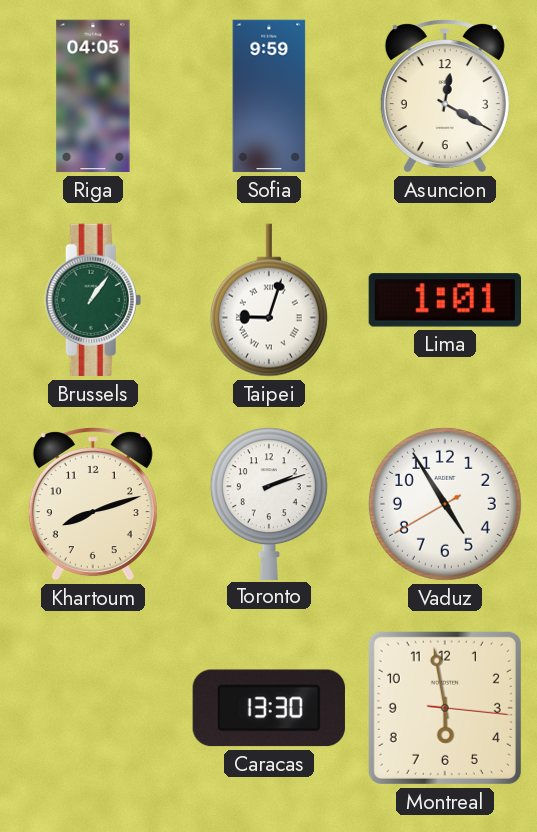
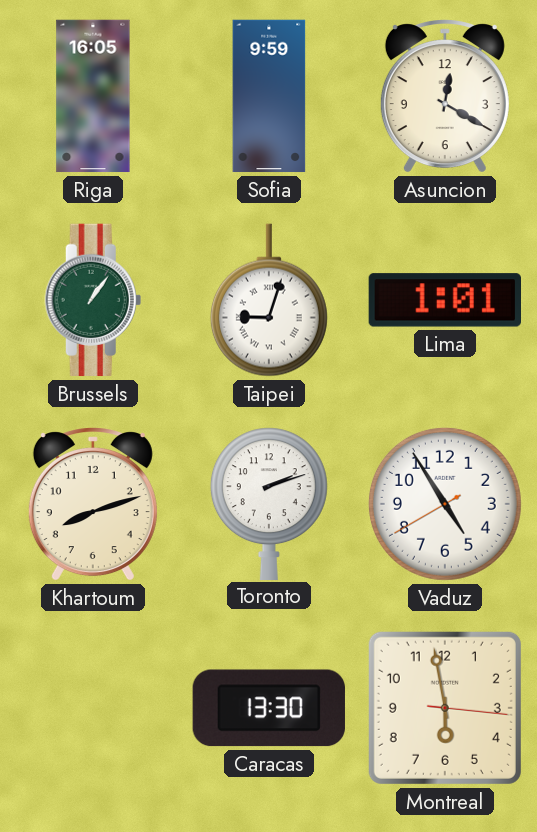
Riga: 04:05 -> 16:05 (93, 96)
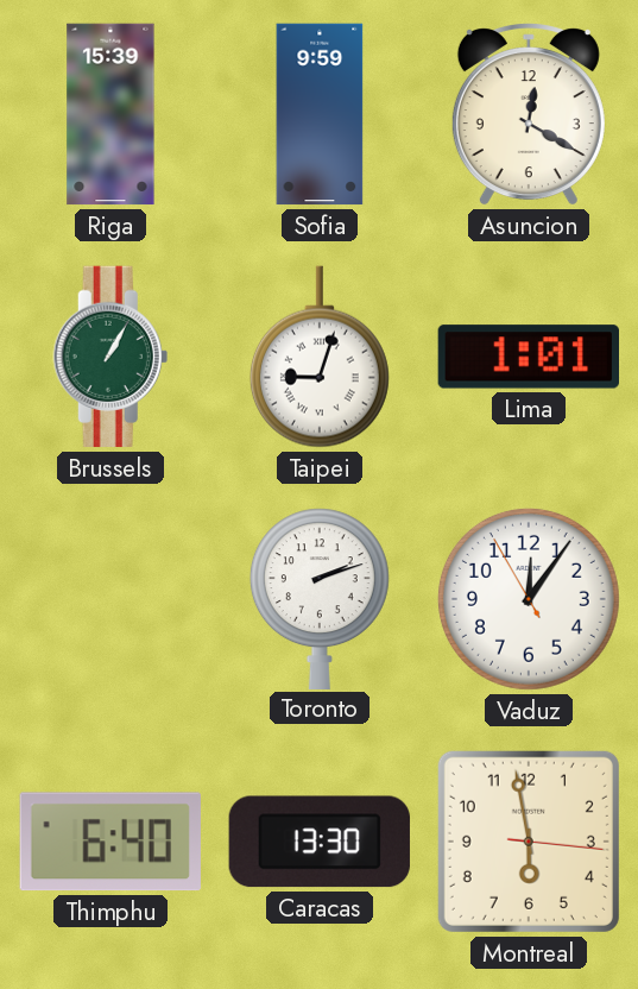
Riga: 16:05 -> 15:39 (110, 114)
Brussels: 1:06 -> 1:05 (110, 357)
Khartoum: 8:12 -> none (93, 504)
Vaduz: 4:54 -> 12:05 (529, 599)
Thimphu: none -> 6:40 (110, 842)
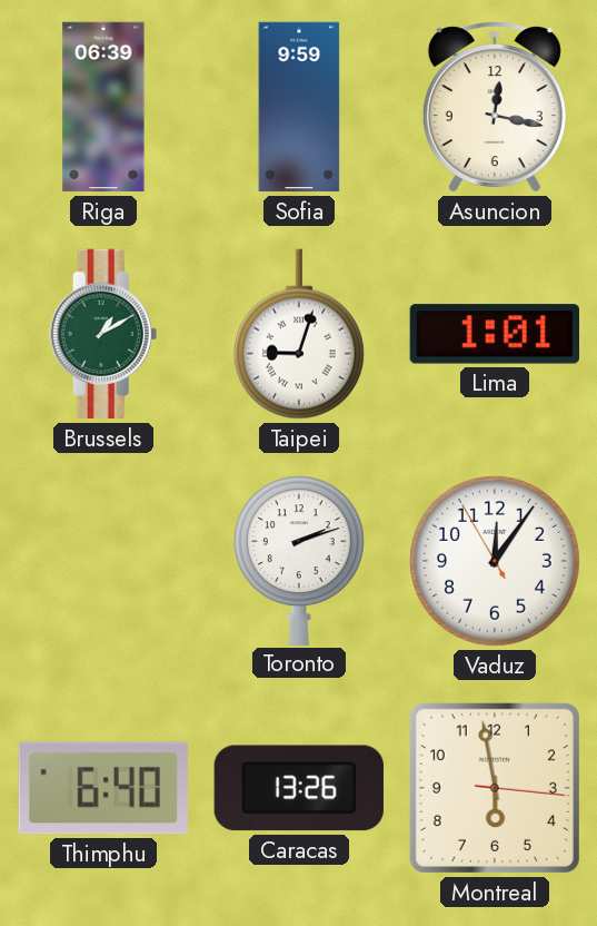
Riga: 15:39 -> 06:39 (103, 107)
Asuncion: 12:20 -> 12:17 (495, 107)
Brussels: 1:05 -> 1:10 (103, 334)
Caracas: 13:30 -> 13:26 (299, 788)
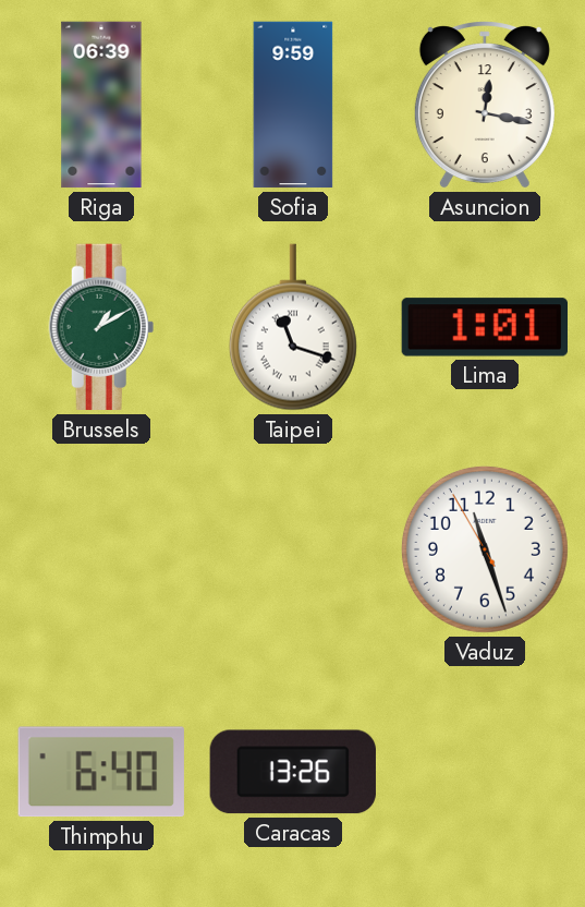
Taipei: 9:03 -> 11:18 (293, 327)
Toronto: 2:12 -> none (299, 560)
Vaduz: 12:05 -> 11:26 (485, 549)
Montreal: 5:58 -> none (495, 788)
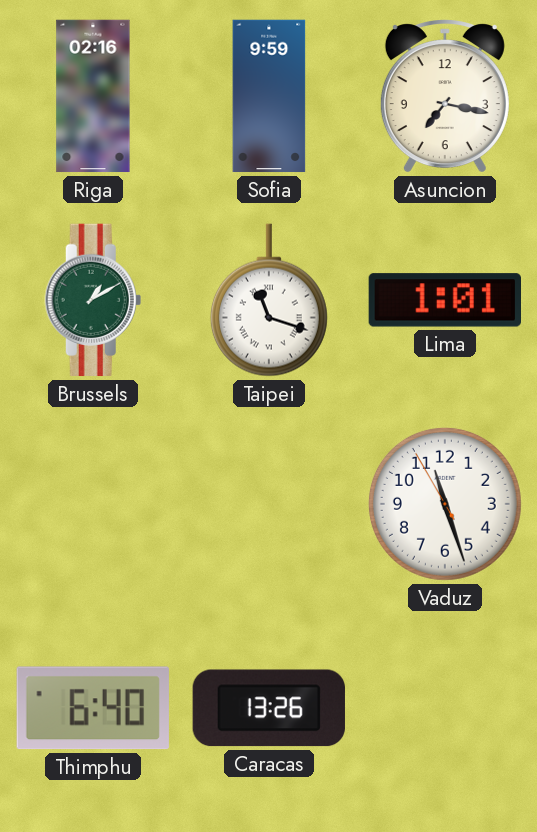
Riga: 06:39 -> 02:16 (93, 96)
Asuncion: 12:17 -> 7:17 (445, 96)
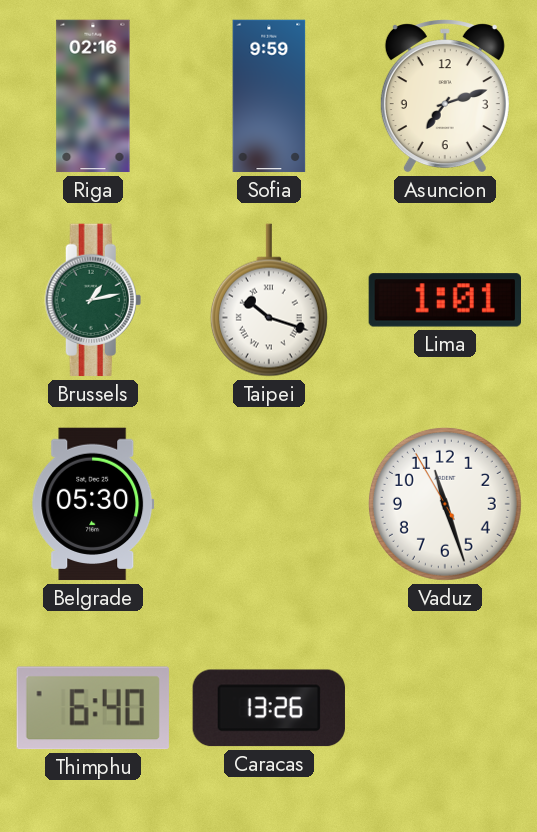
Asuncion: 7:17 -> 7:12 (445, 96)
Brussels: 1:10 -> 1:13 (93, 300)
Taipei: 11:18 -> 10:18 (269, 300)
Belgrade: none -> 05:30 (93, 504)
